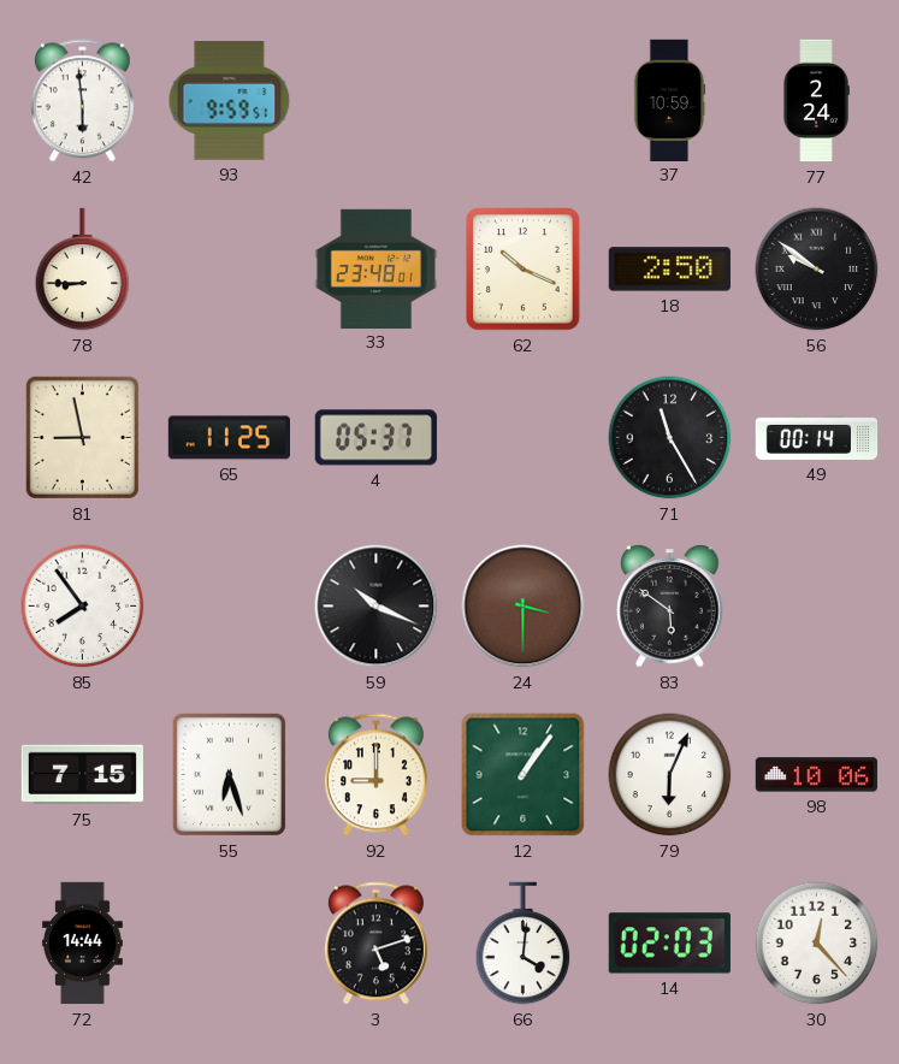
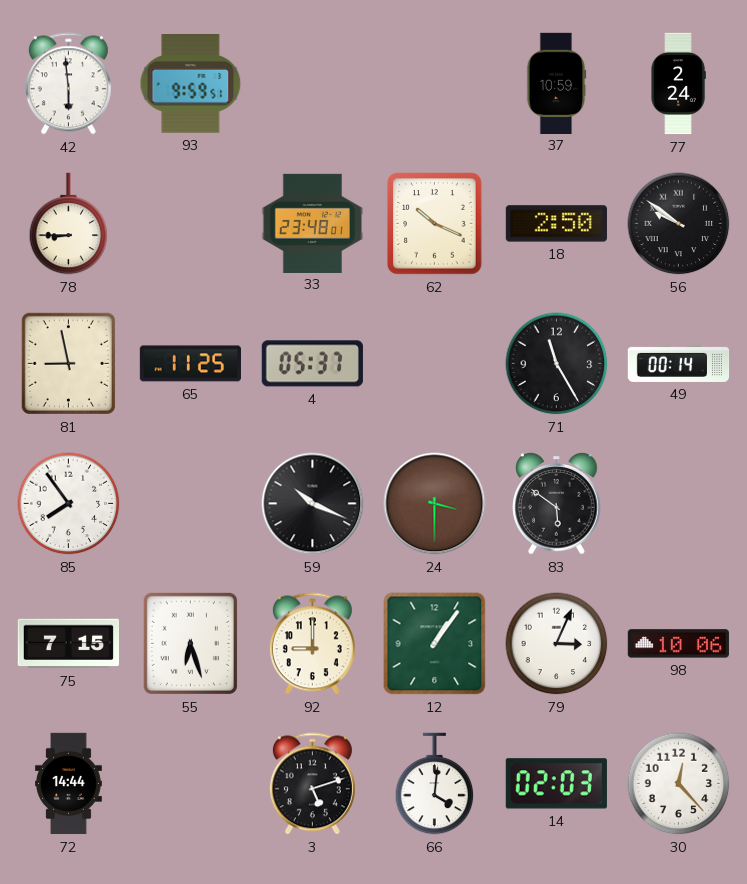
79: 6:04 -> 3:04 (557, 644)
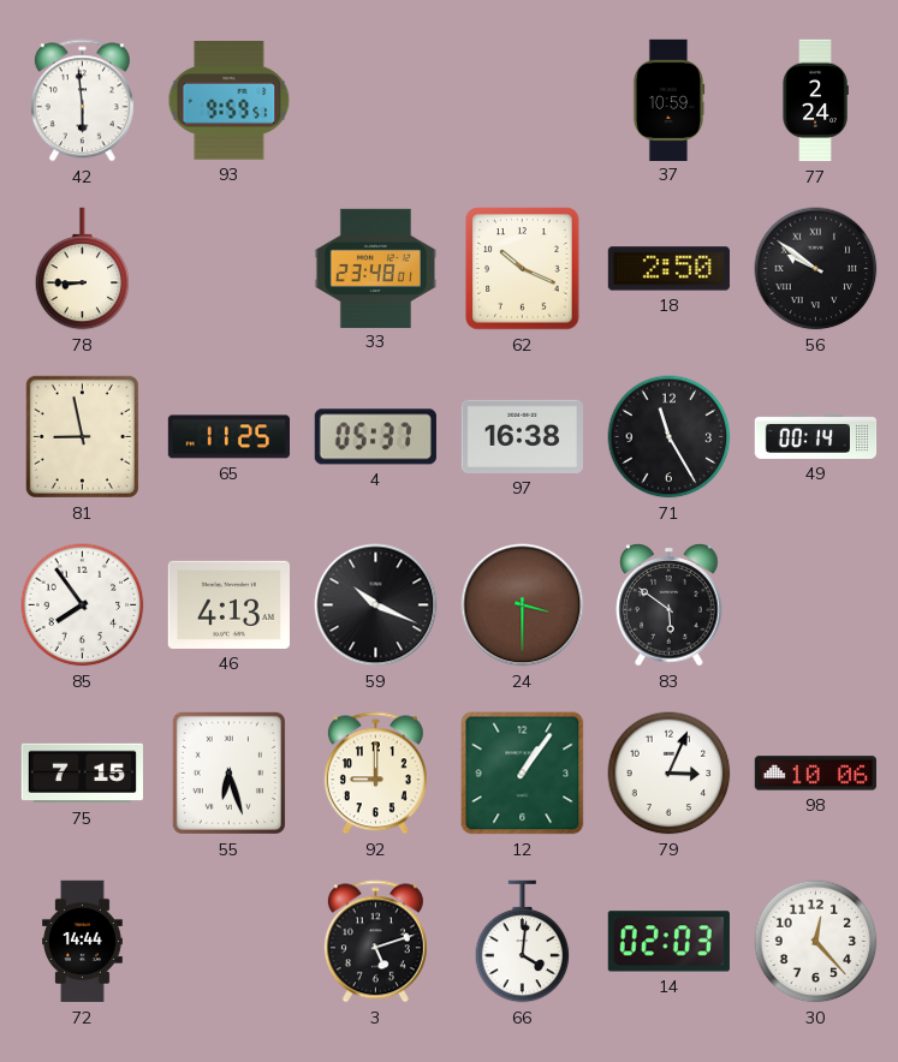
97: none -> 16:38 (522, 436)
46: none -> 4:13 (228, 604)
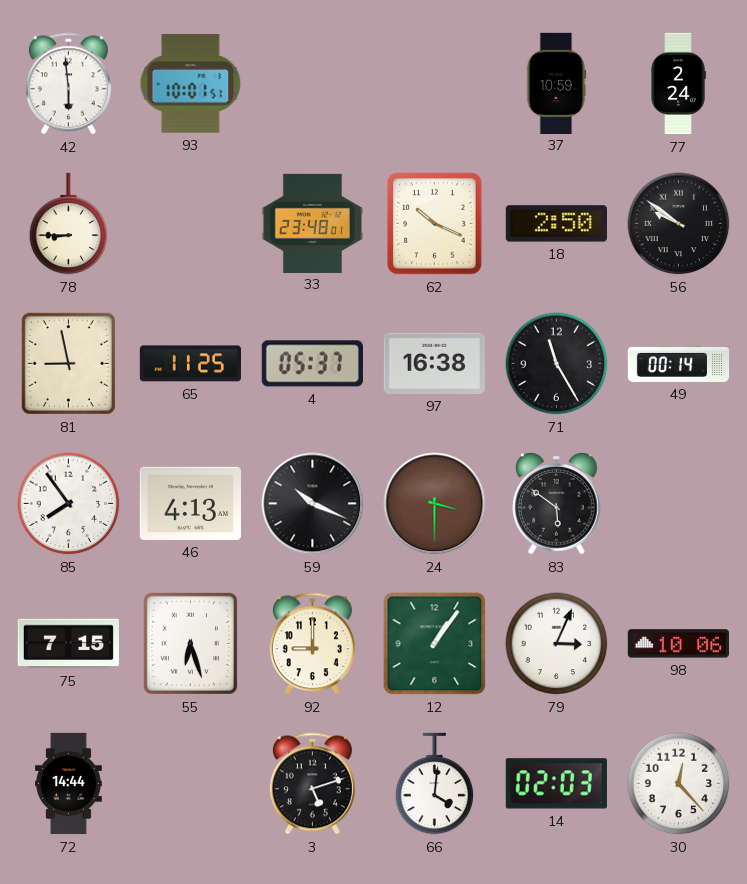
93: 9:59 -> 10:01 (191, 84)
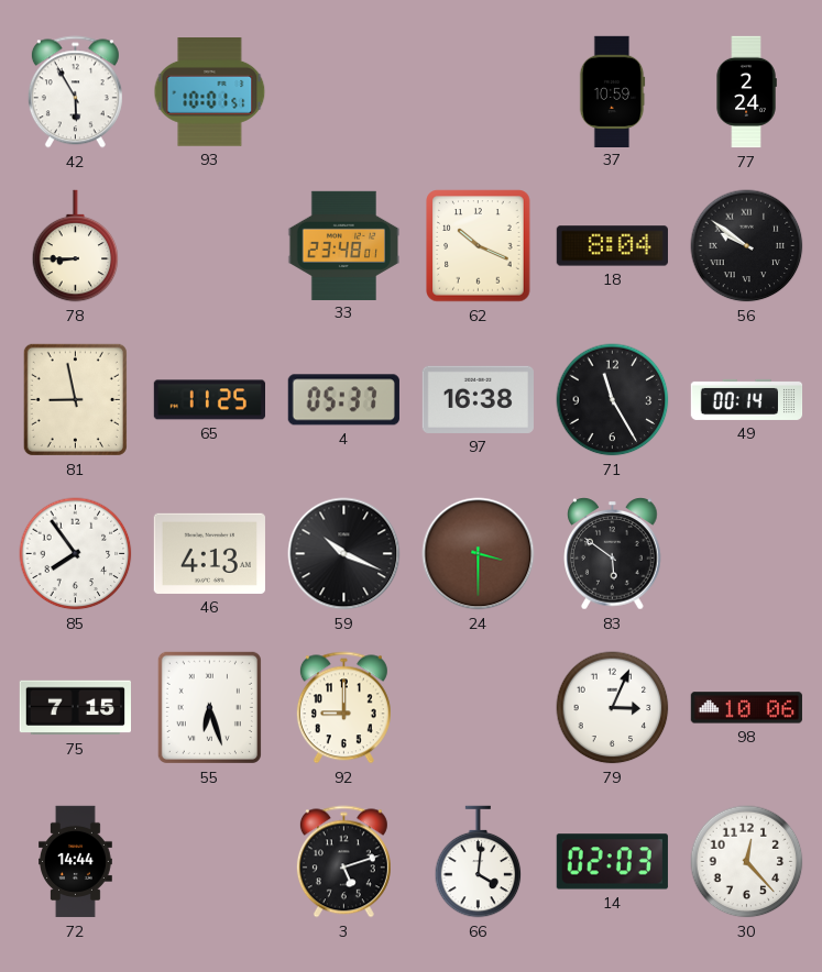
42: 5:59 -> 5:55 (75, 92)
18: 2:50 -> 8:04 (612, 246)
12: 1:06 -> none (435, 644)
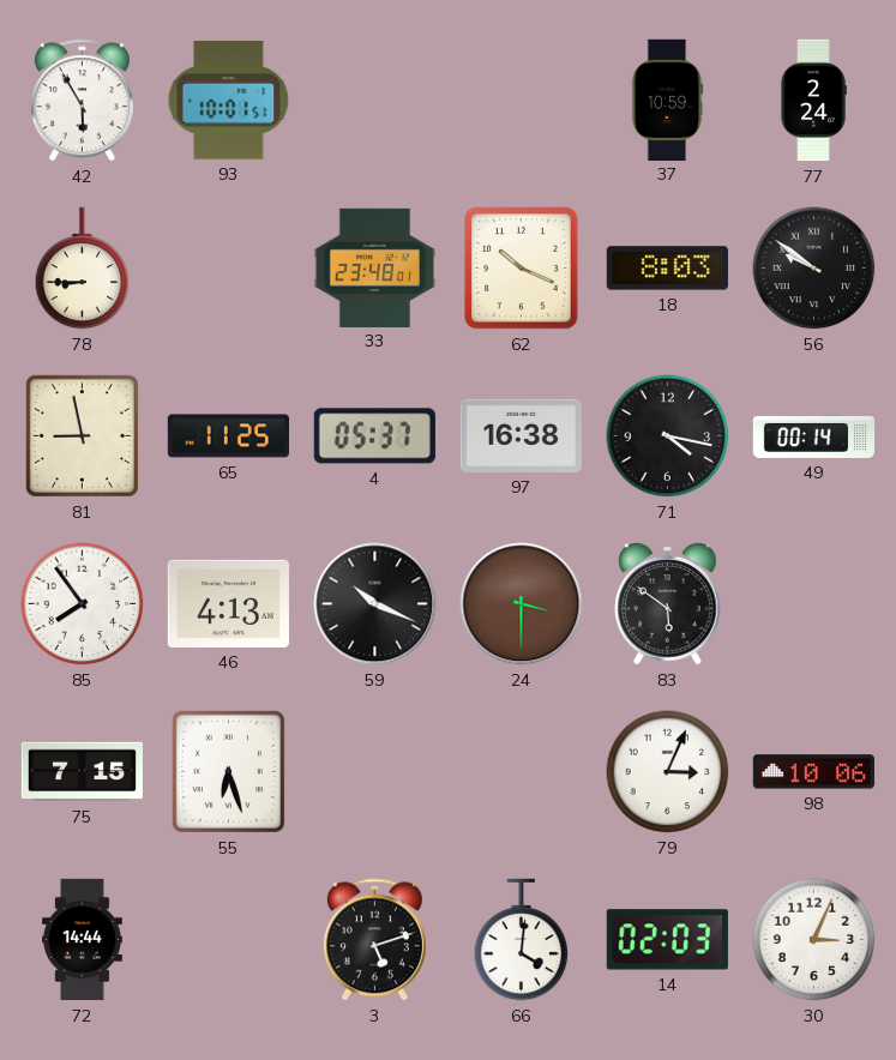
18: 8:04 -> 8:03 (667, 269)
71: 11:25 -> 4:17 (668, 436)
92: 9:00 -> none (343, 708)
30: 12:23 -> 3:04 (814, 940)
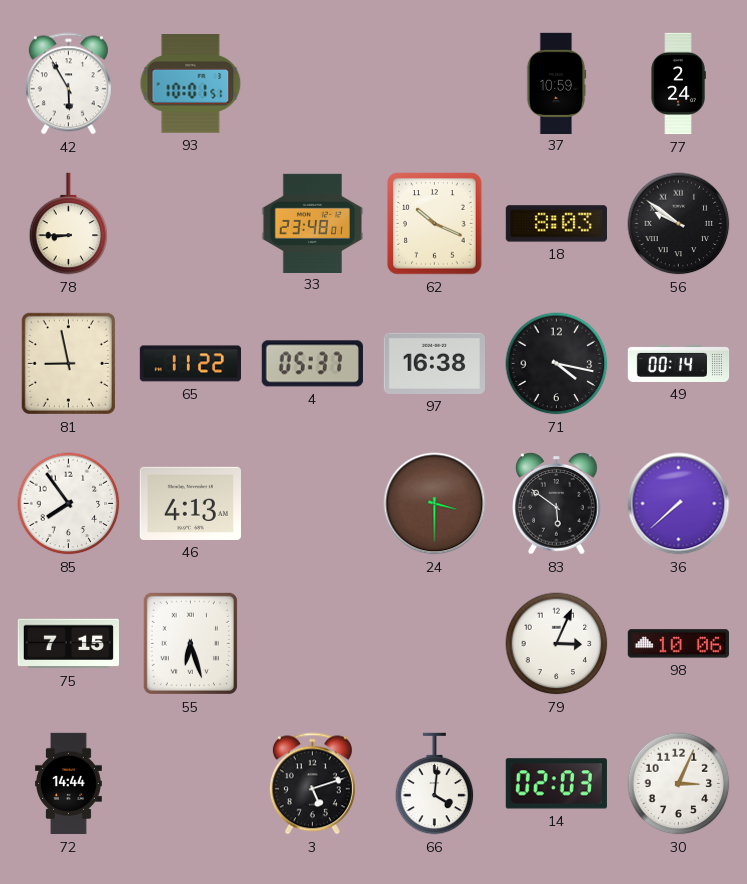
65: 11:25 -> 11:22 (190, 364)
59: 10:19 -> none (375, 604)
36: none -> 7:38 (679, 504)
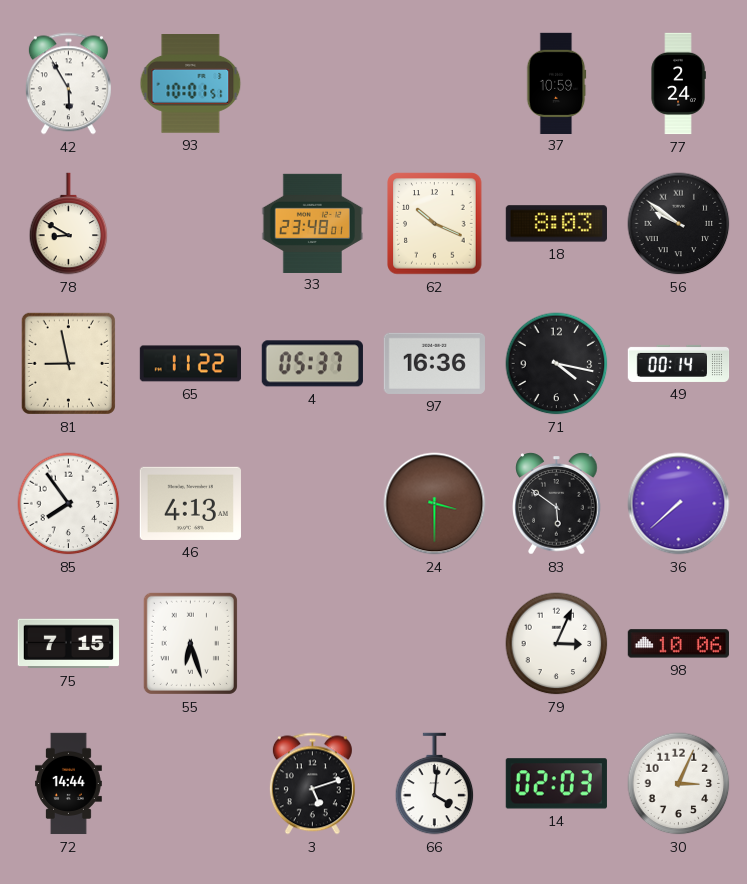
78: 8:45 -> 8:50 (69, 224)
97: 16:38 -> 16:36 (434, 363)
